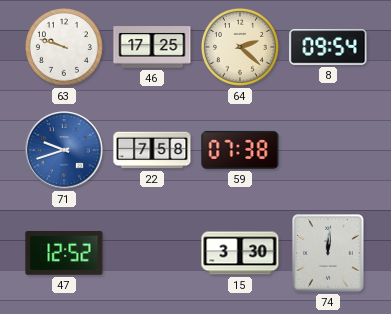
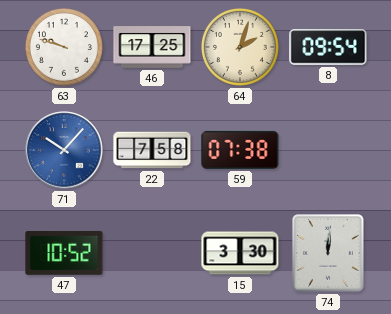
64: 2:22 -> 2:03 (240, 47)
71: 9:42 -> 10:07 (64, 150)
47: 12:52 -> 10:52 (64, 254)
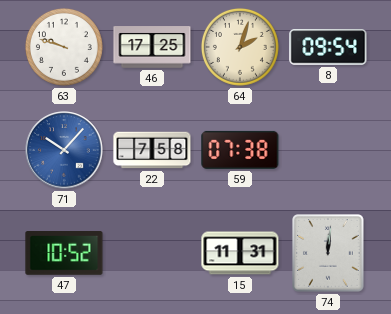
15: 3:30 -> 11:31 (240, 253)
